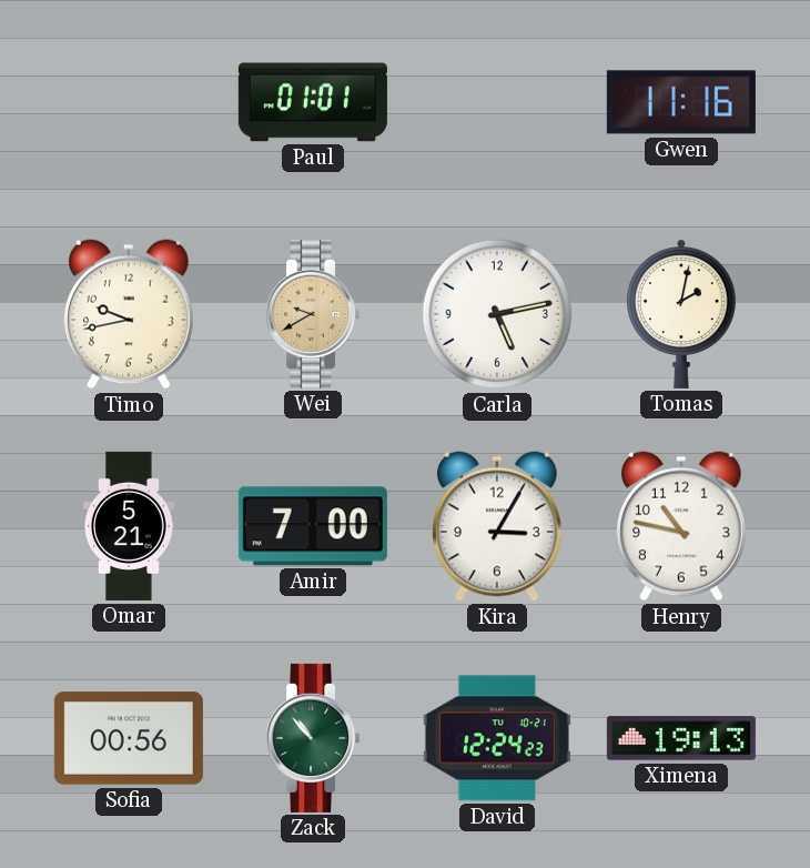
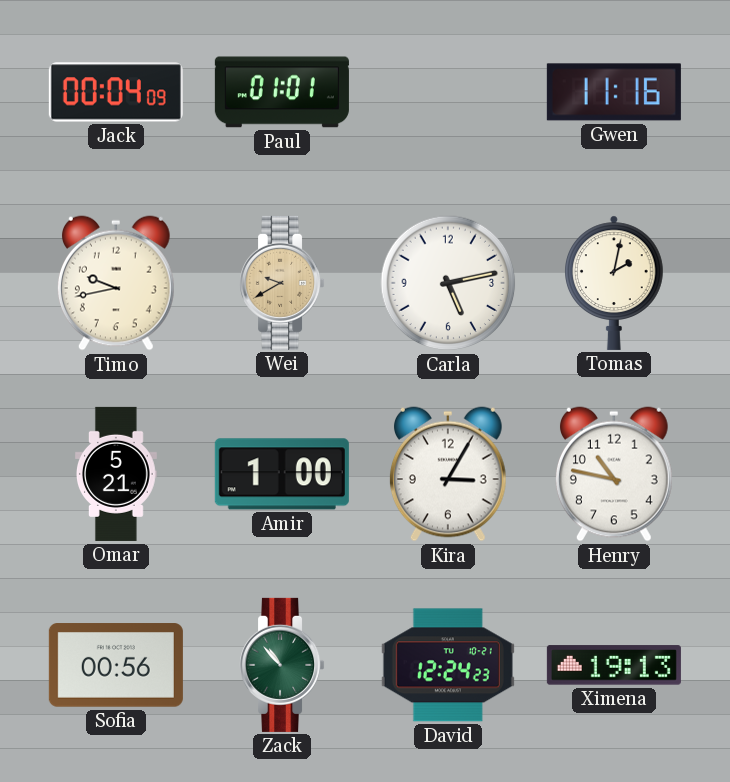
Jack: none -> 00:04 (116, 92)
Amir: 7:00 -> 1:00 (282, 474)
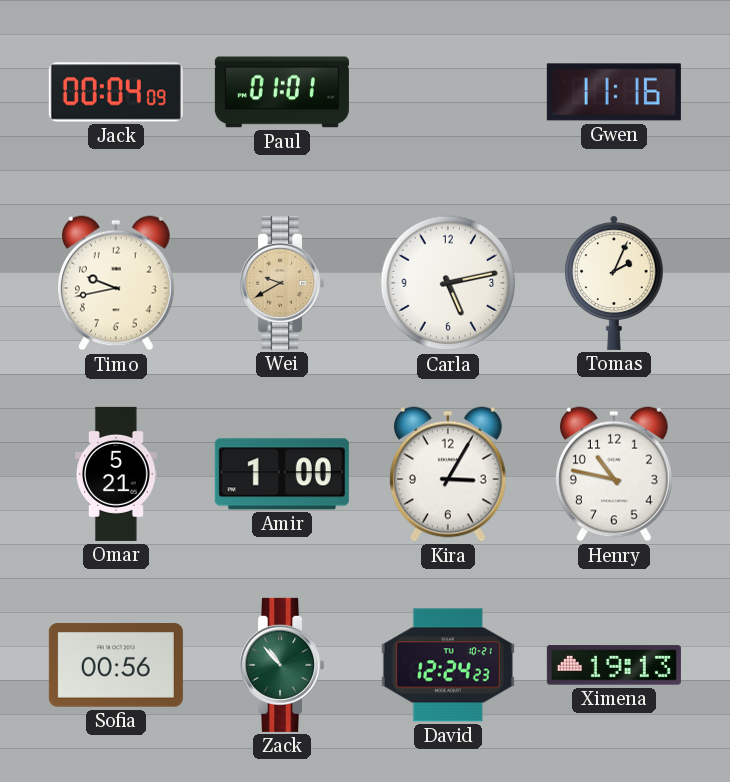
Tomas: 2:02 -> 2:04 (615, 283)
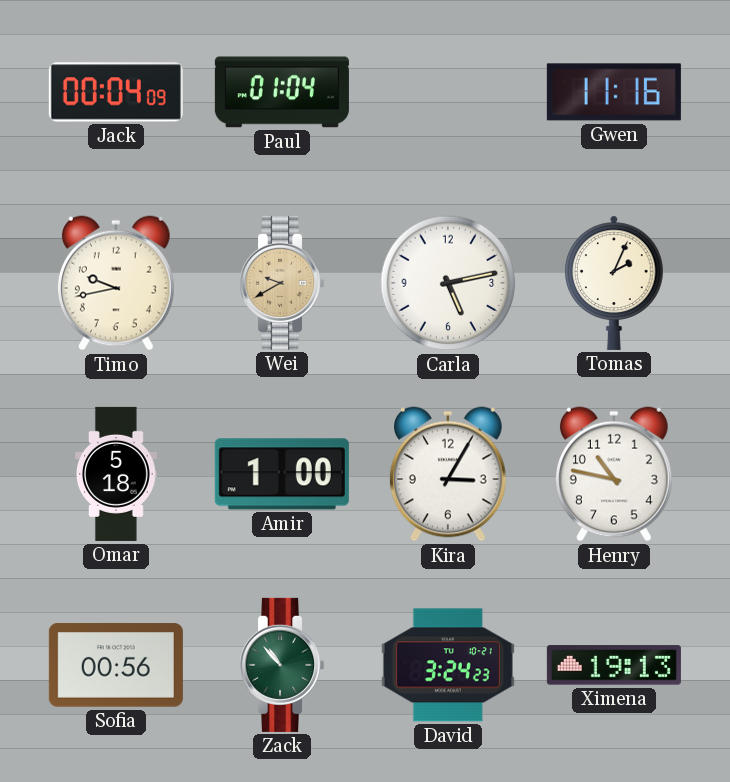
Paul: 01:01 -> 01:04 (282, 92)
Omar: 5:21 -> 5:18 (117, 474)
David: 12:24 -> 3:24 (448, 665)
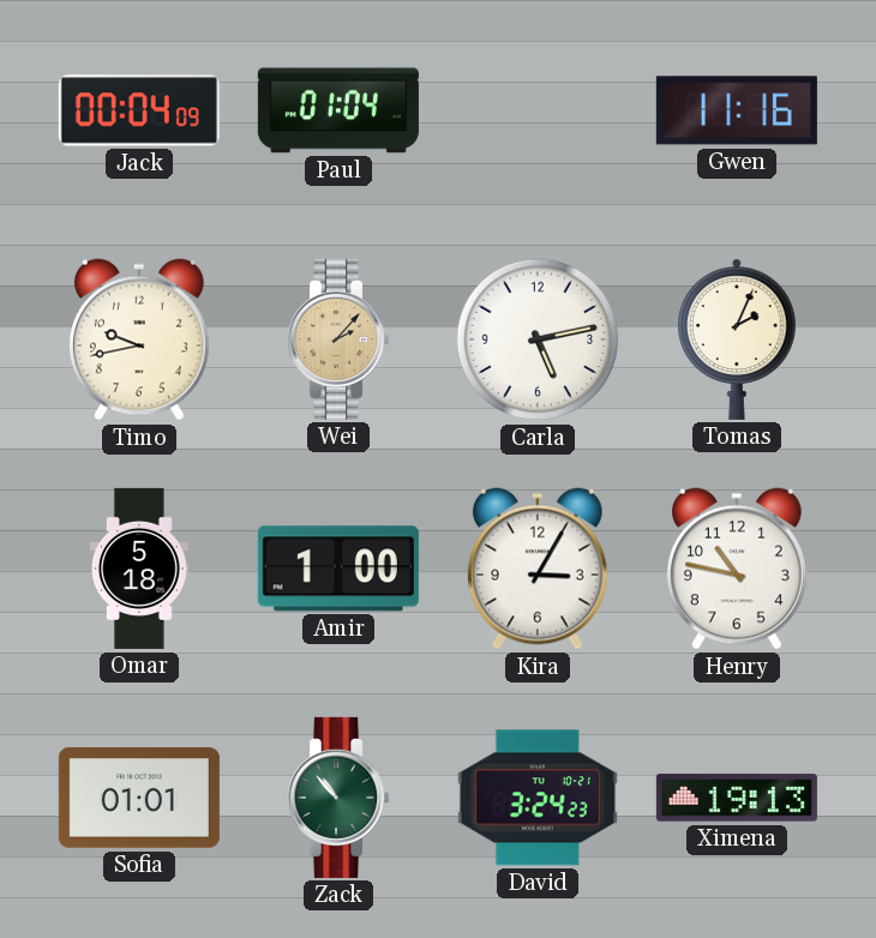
Wei: 9:40 -> 2:07 (340, 339)
Sofia: 00:56 -> 01:01 (139, 798)
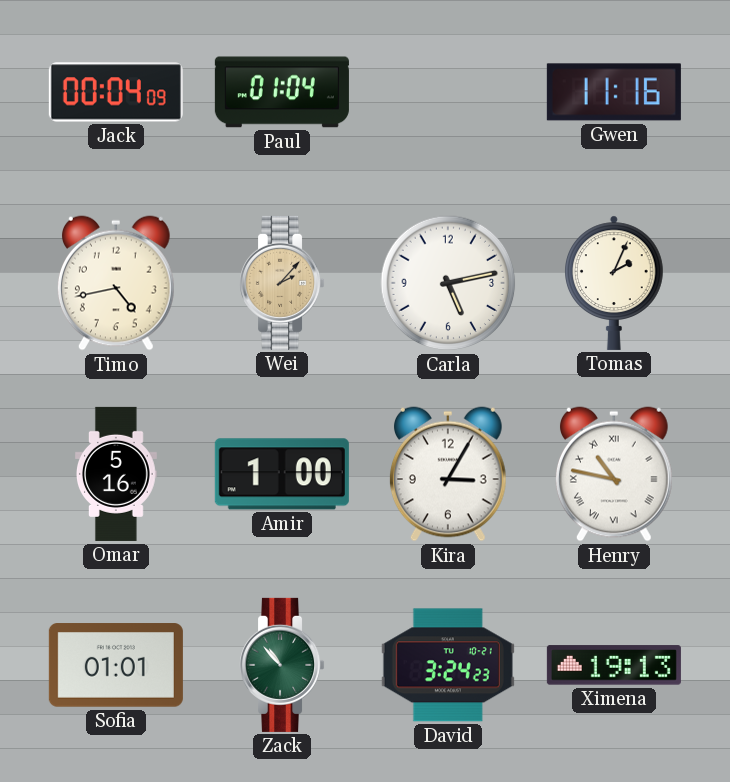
Timo: 9:43 -> 4:43 (116, 283)
Omar: 5:18 -> 5:16 (117, 474)
Henry numerals: Arabic -> Roman (614, 474)
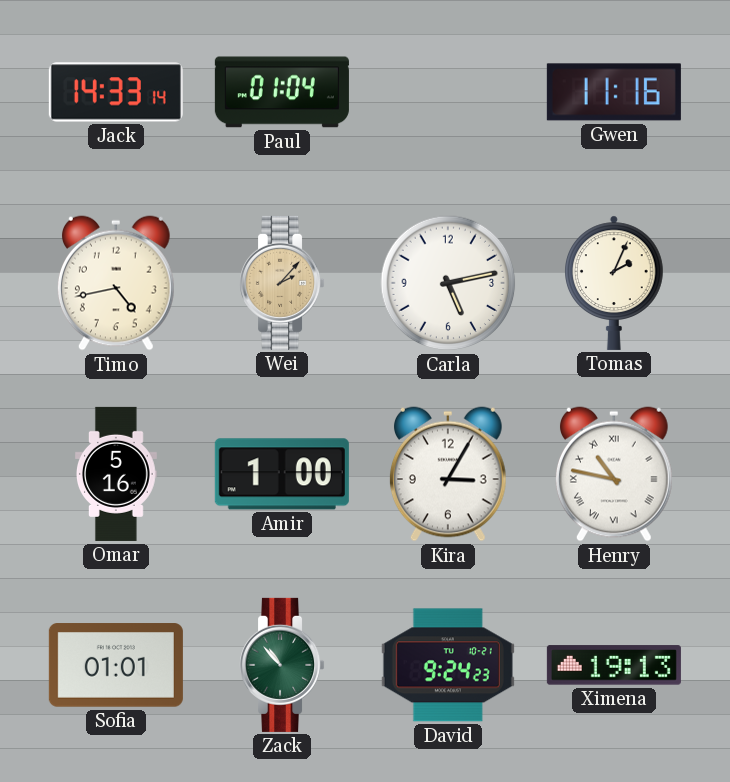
Jack: 00:04 -> 14:33 (116, 92)
David: 3:24 -> 9:24 (448, 665)
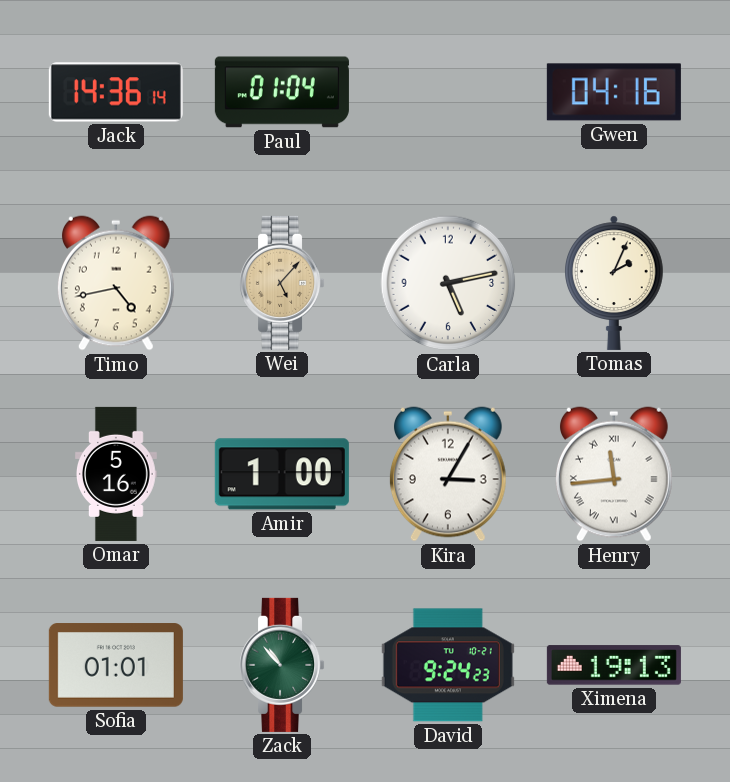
Jack: 14:33 -> 14:36 (116, 92)
Gwen: 11:16 -> 04:16 (614, 92)
Wei: 2:07 -> 5:07 (283, 283)
Henry: 10:47 -> 11:44 (614, 474)
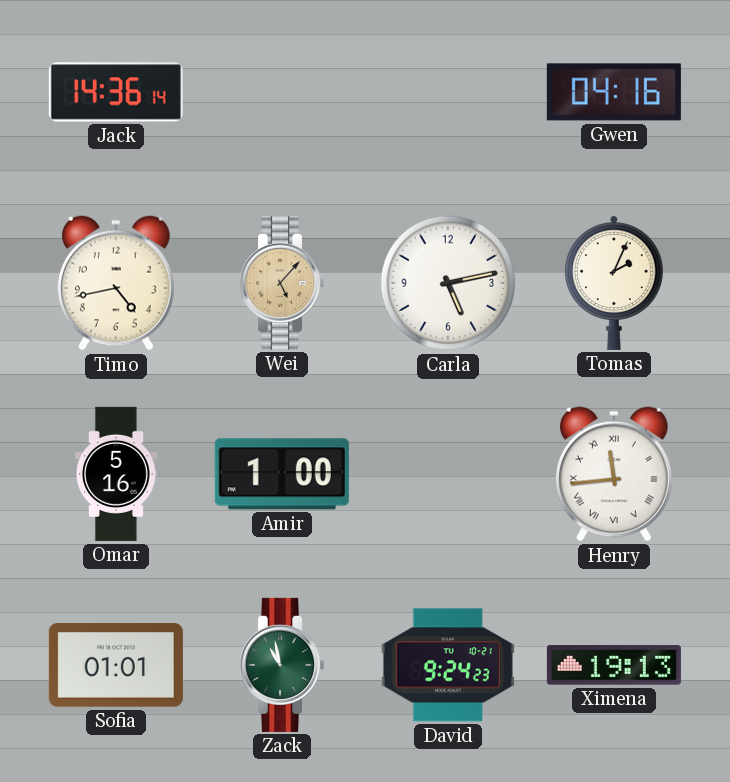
Paul: 01:04 -> none (282, 92)
Kira: 3:05 -> none (448, 474)
Zack: 10:53 -> 10:58 (283, 665)
